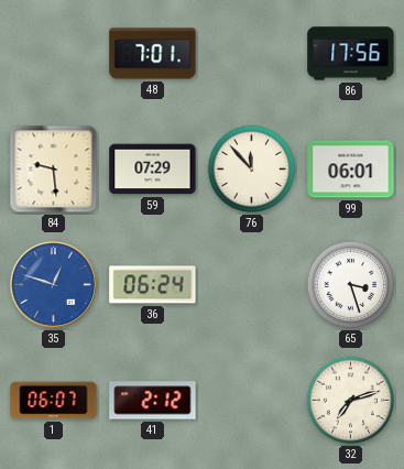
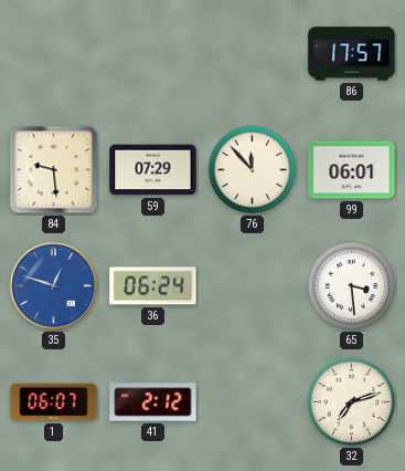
48: 7:01 -> none (153, 54)
86: 17:56 -> 17:57 (352, 54)
65: 3:27 -> 3:29 (352, 286)
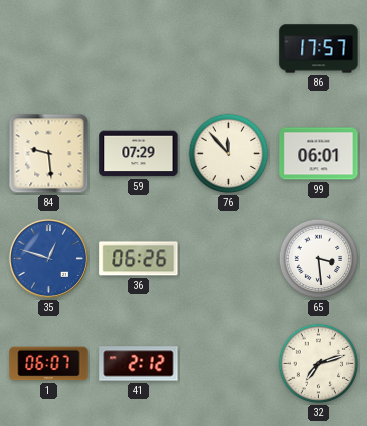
36: 06:24 -> 06:26 (139, 259)
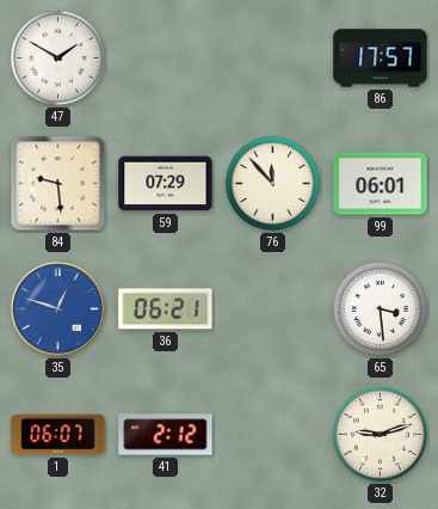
47: none -> 1:50 (58, 59)
36: 06:26 -> 06:21 (166, 309)
32: 7:12 -> 9:12 (381, 435)
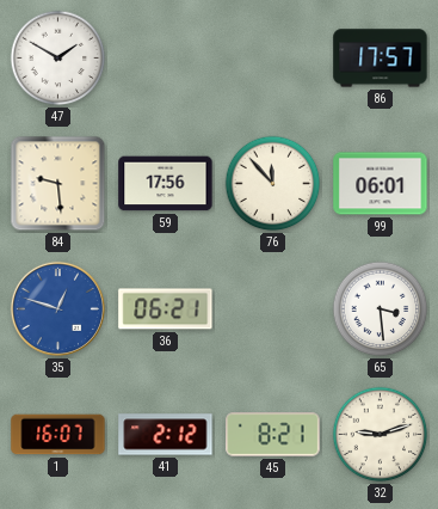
59: 07:29 -> 17:56 (166, 184)
1: 06:07 -> 16:07 (58, 435)
45: none -> 8:21 (273, 435)
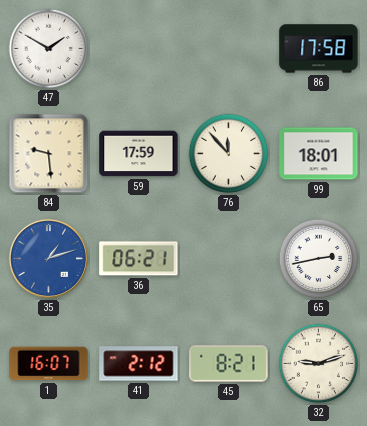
86: 17:57 -> 17:58 (319, 49)
59: 17:56 -> 17:59 (139, 154)
99: 06:01 -> 18:01 (319, 154)
35: 12:48 -> 1:12 (48, 258)
65: 3:29 -> 2:43 (319, 259)
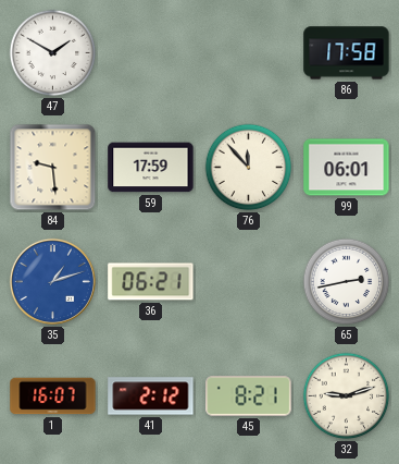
99: 18:01 -> 06:01 (347, 168)
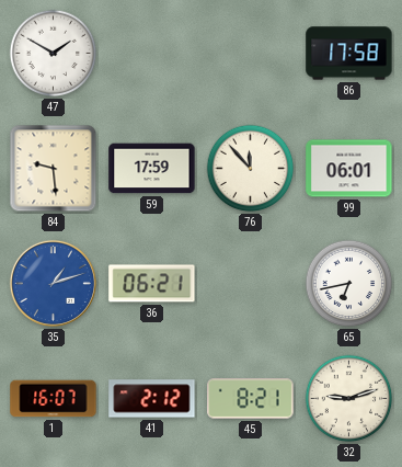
65: 2:43 -> 6:43 (349, 284)
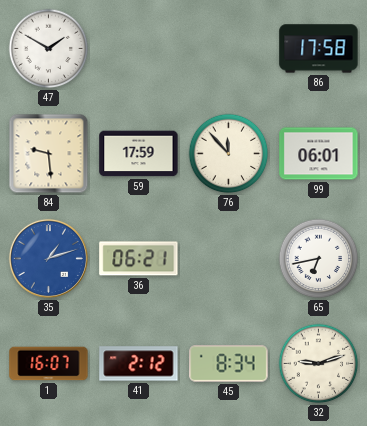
45: 8:21 -> 8:34 (229, 364)
